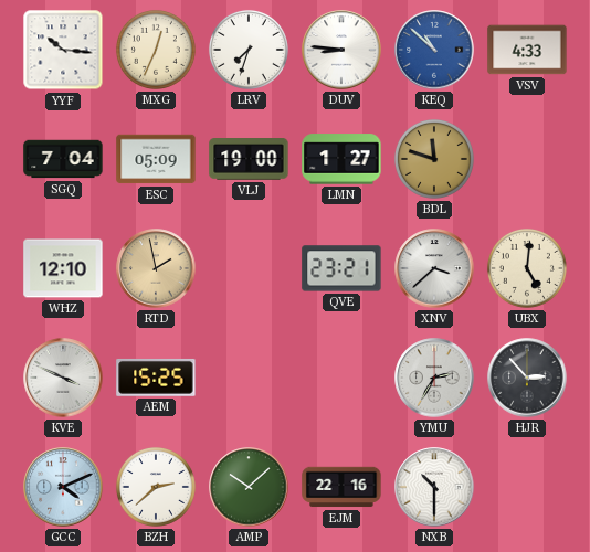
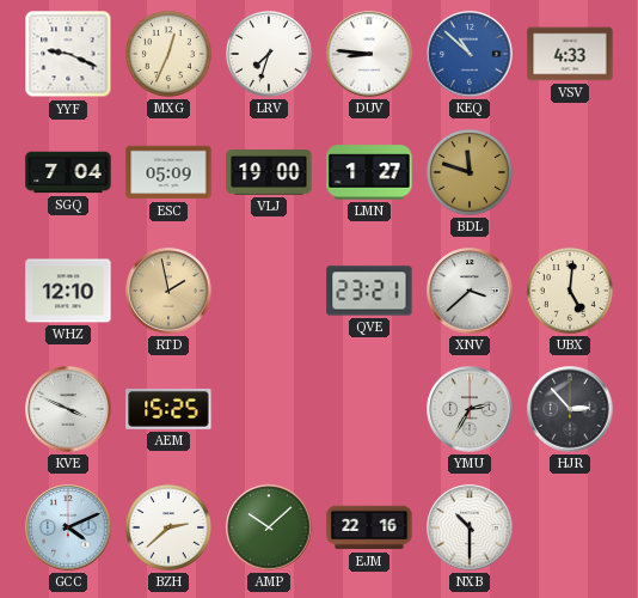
YYF: 10:16 -> 9:19 (68, 54)
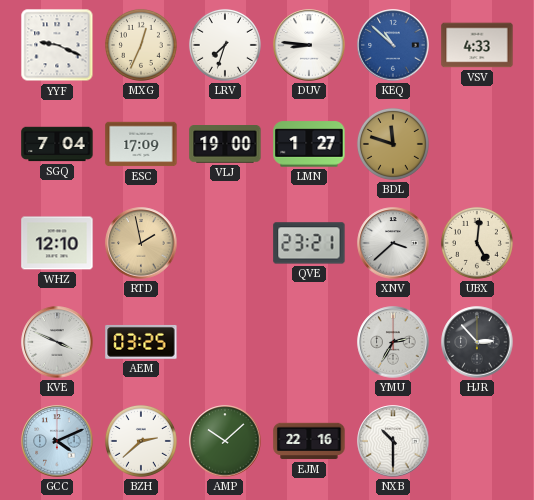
ESC: 05:09 -> 17:09 (141, 144)
AEM: 15:25 -> 03:25 (141, 342)
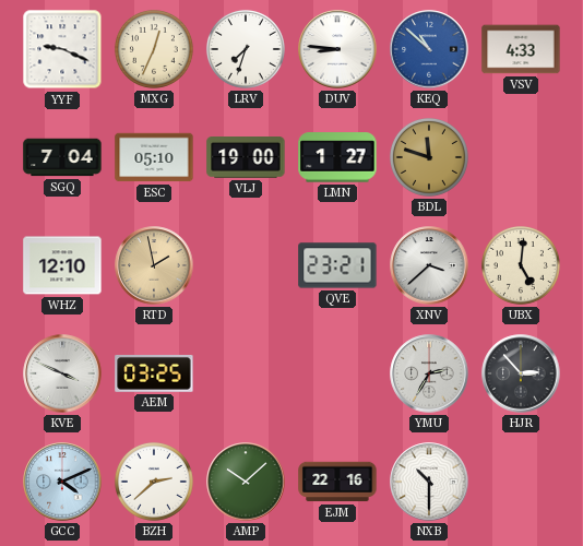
ESC: 17:09 -> 05:10 (154, 157)
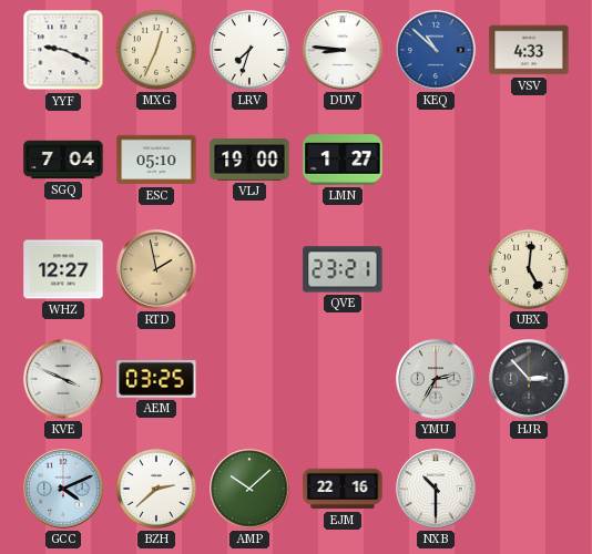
BDL: 11:48 -> none (429, 157)
WHZ: 12:10 -> 12:27 (63, 269)
XNV: 3:38 -> none (429, 265)
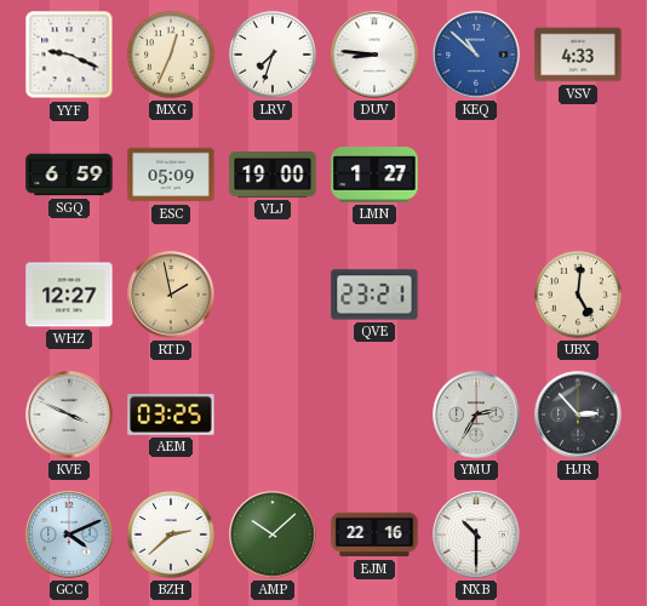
SGQ: 7:04 -> 6:59 (69, 175)
ESC: 05:10 -> 05:09 (171, 175)
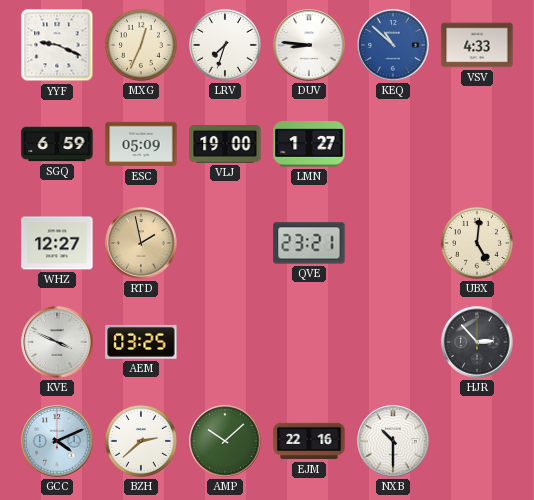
YMU: 2:35 -> none (476, 415)
